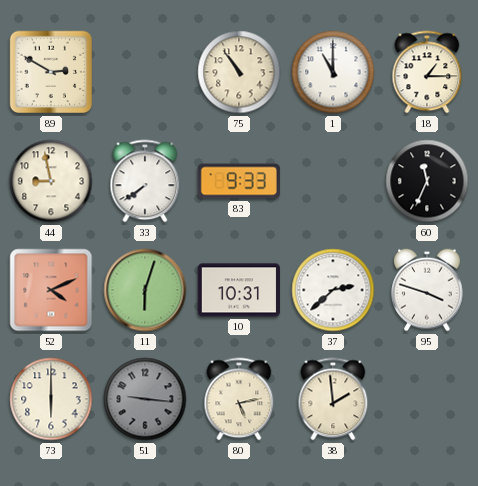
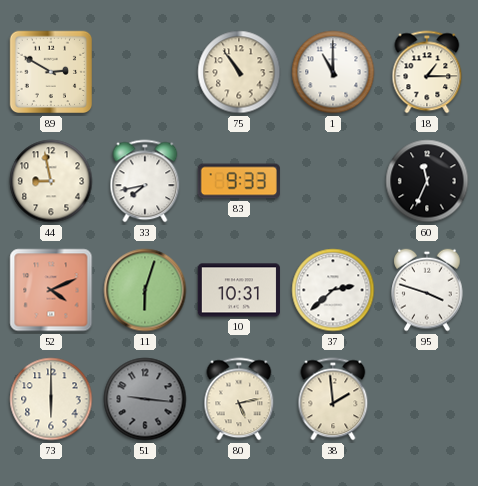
33: 7:39 -> 7:43 (145, 181)
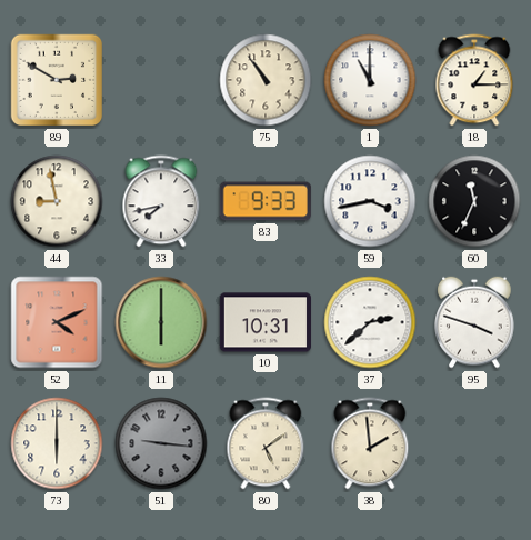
59: none -> 3:43 (370, 201)
11: 6:03 -> 6:00 (161, 322)
80: 5:13 -> 5:09 (265, 443)
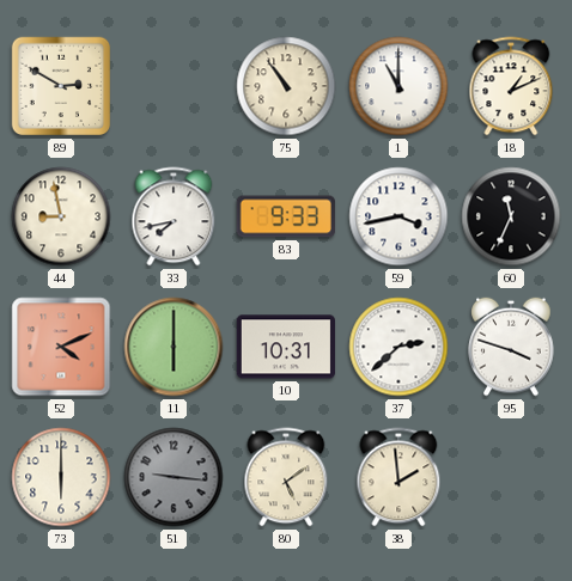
18: 1:15 -> 1:11 (511, 86)
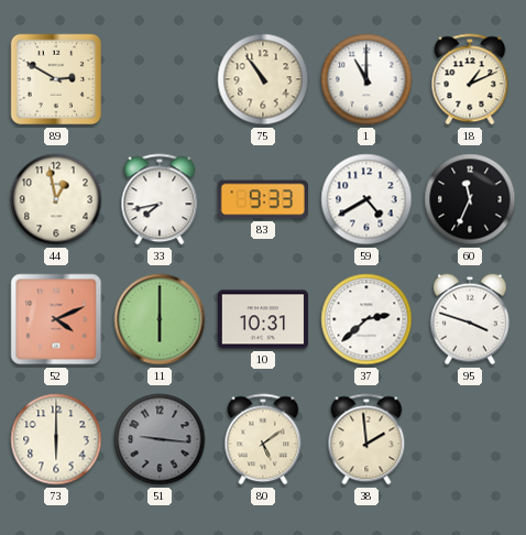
44: 8:58 -> 12:58 (56, 199)
59: 3:43 -> 4:40 (366, 199)
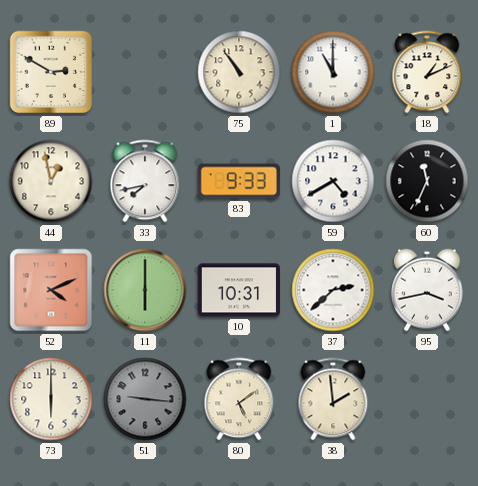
95: 3:48 -> 3:43 (427, 290)
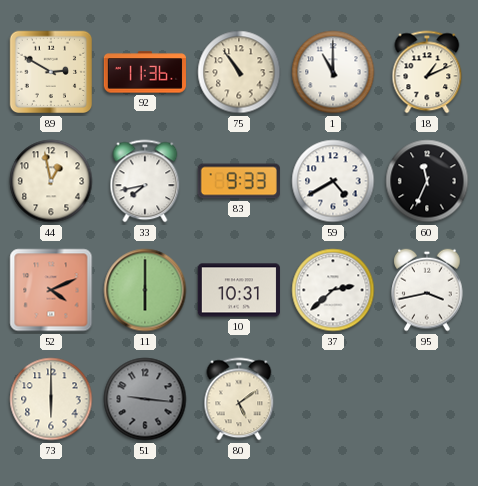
92: none -> 11:36 (145, 72)
38: 1:59 -> none (333, 399)
